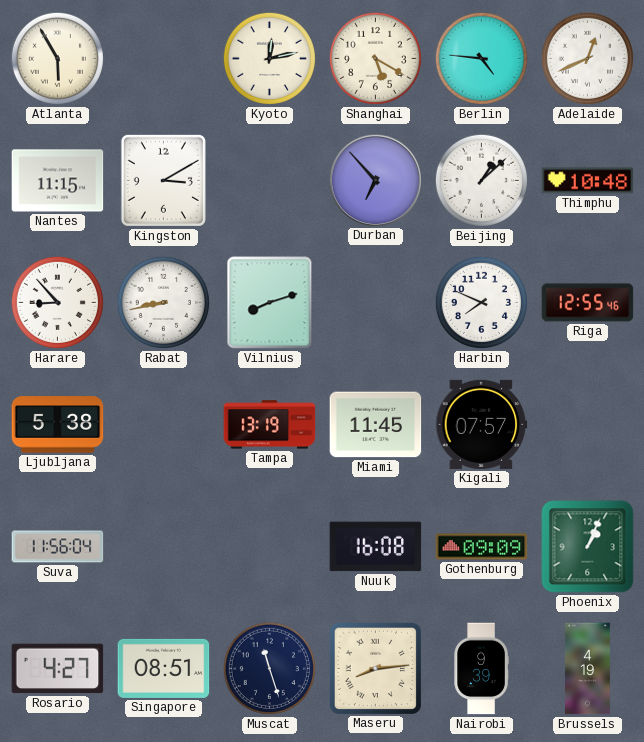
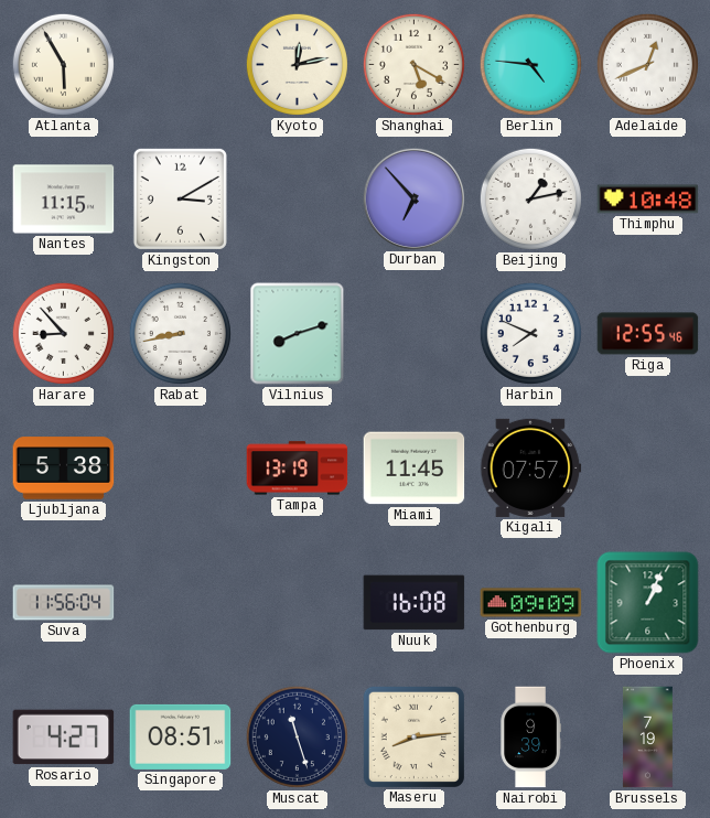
Beijing: 1:08 -> 1:13 (530, 198)
Brussels: 4:19 -> 7:19 (647, 738)
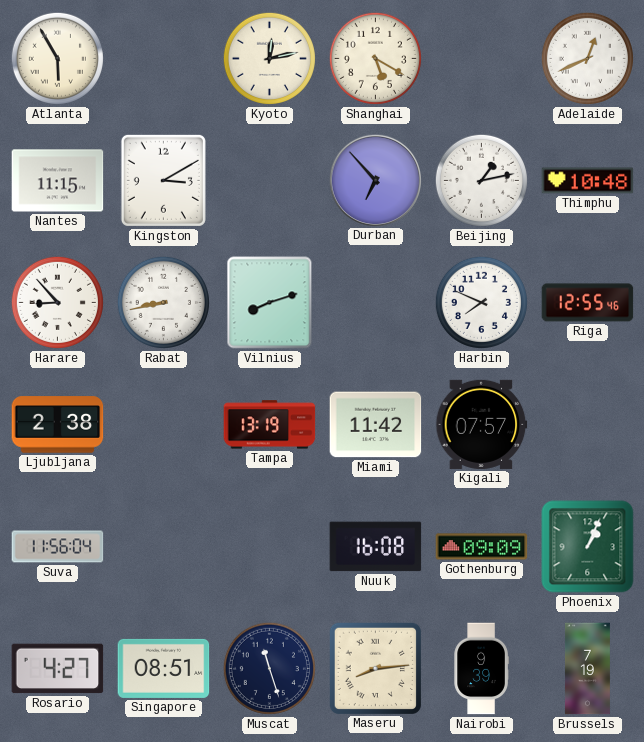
Berlin: 4:46 -> none (530, 64)
Ljubljana: 5:38 -> 2:38 (58, 425)
Miami: 11:45 -> 11:42 (376, 425)
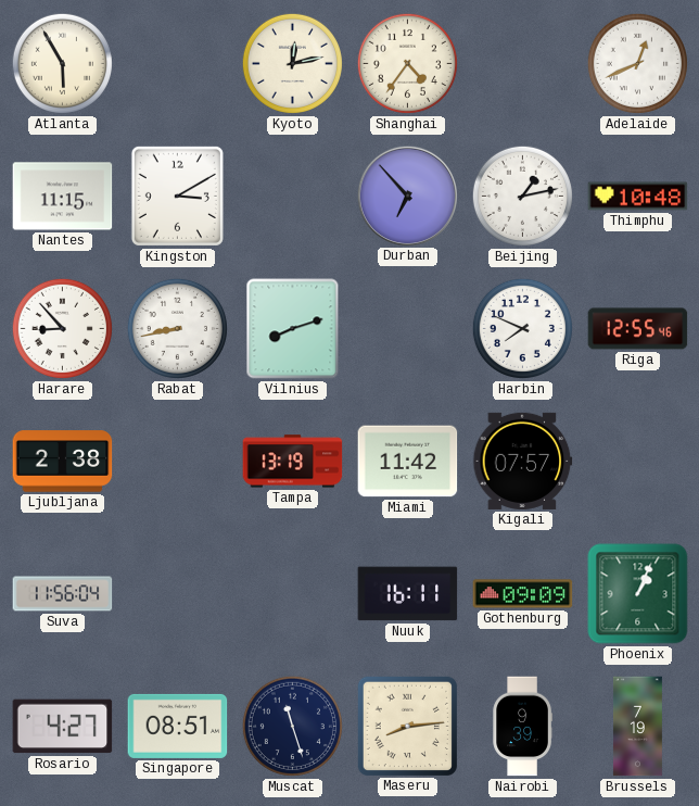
Shanghai: 5:20 -> 4:36 (407, 63)
Nuuk: 16:08 -> 16:11 (408, 594)
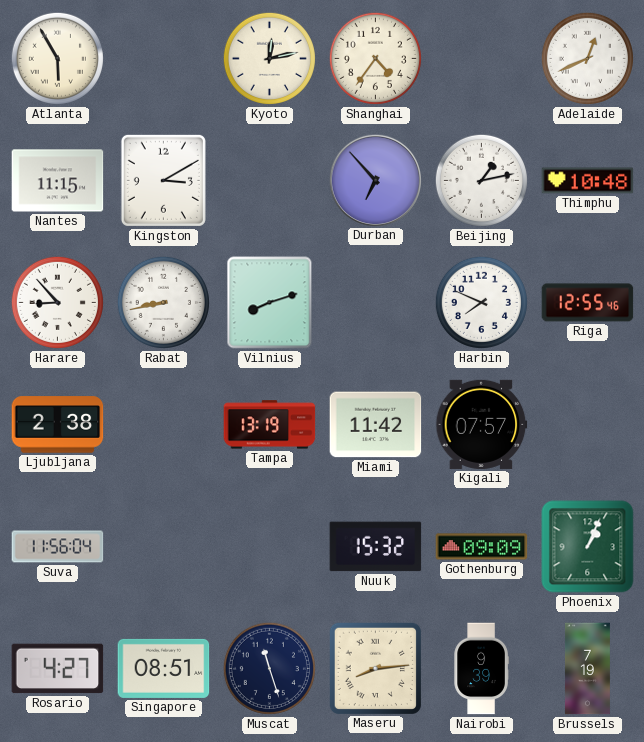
Nuuk: 16:11 -> 15:32 (376, 547)
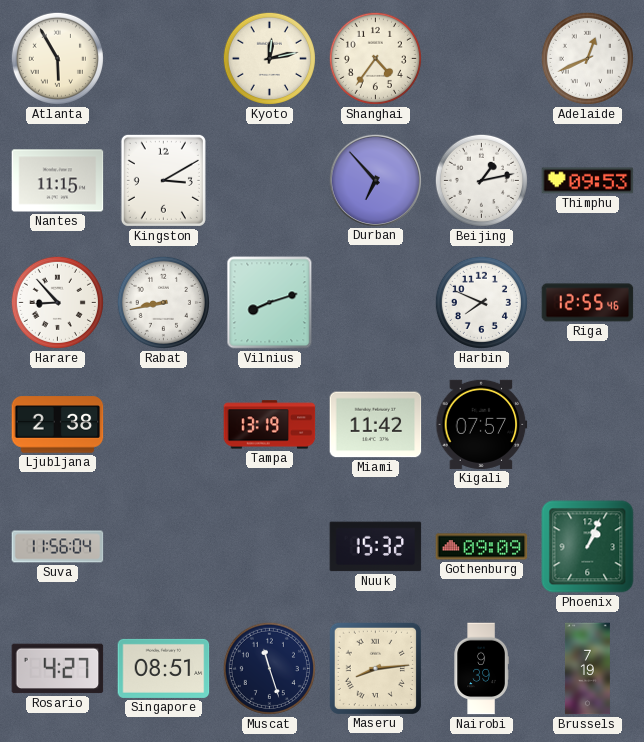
Thimphu: 10:48 -> 09:53 (588, 181)
